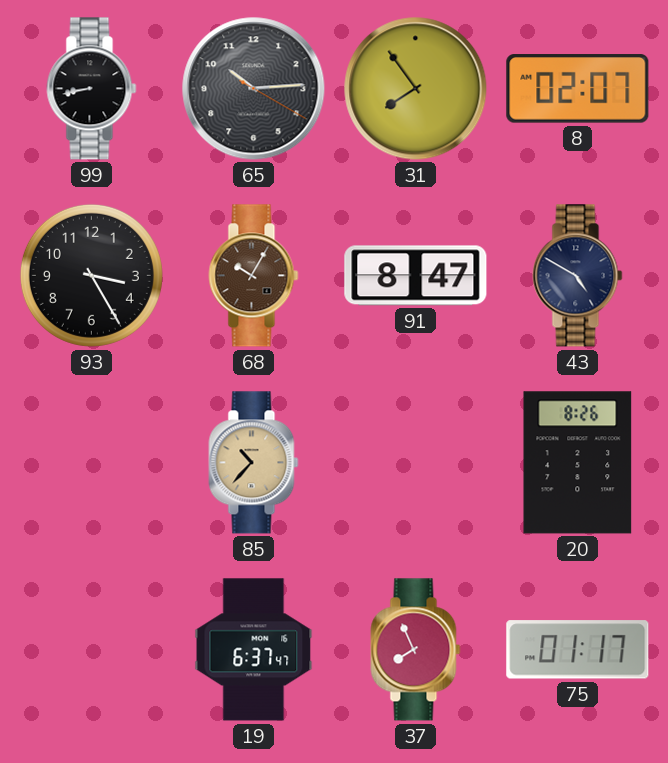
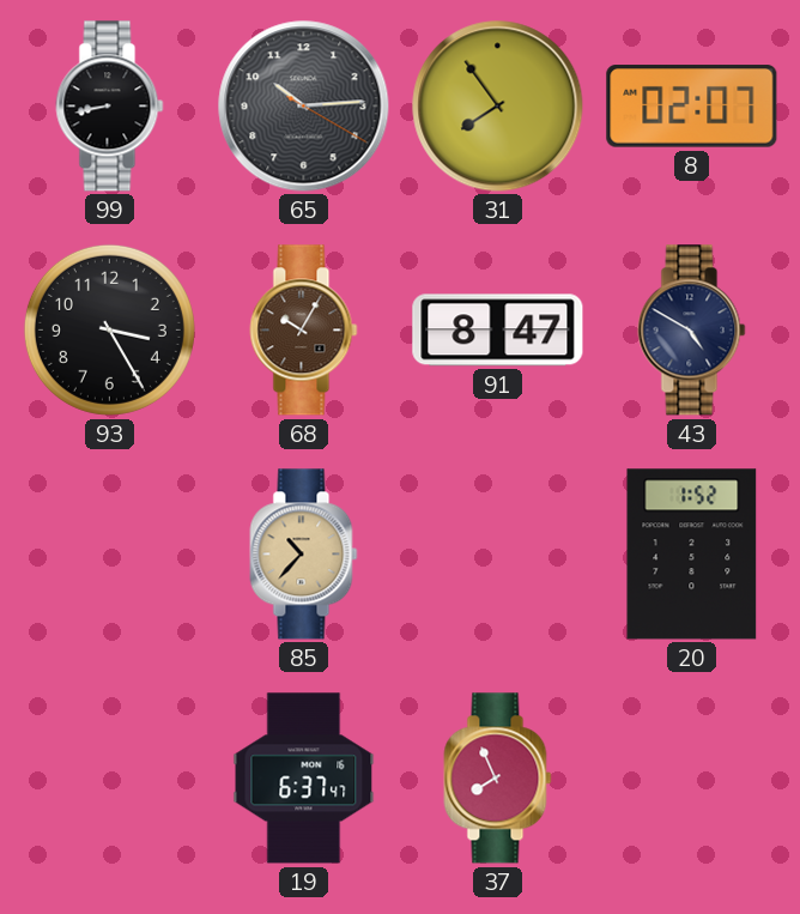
20: 8:26 -> 1:52 (692, 555)
75: 01:17 -> none (578, 650)
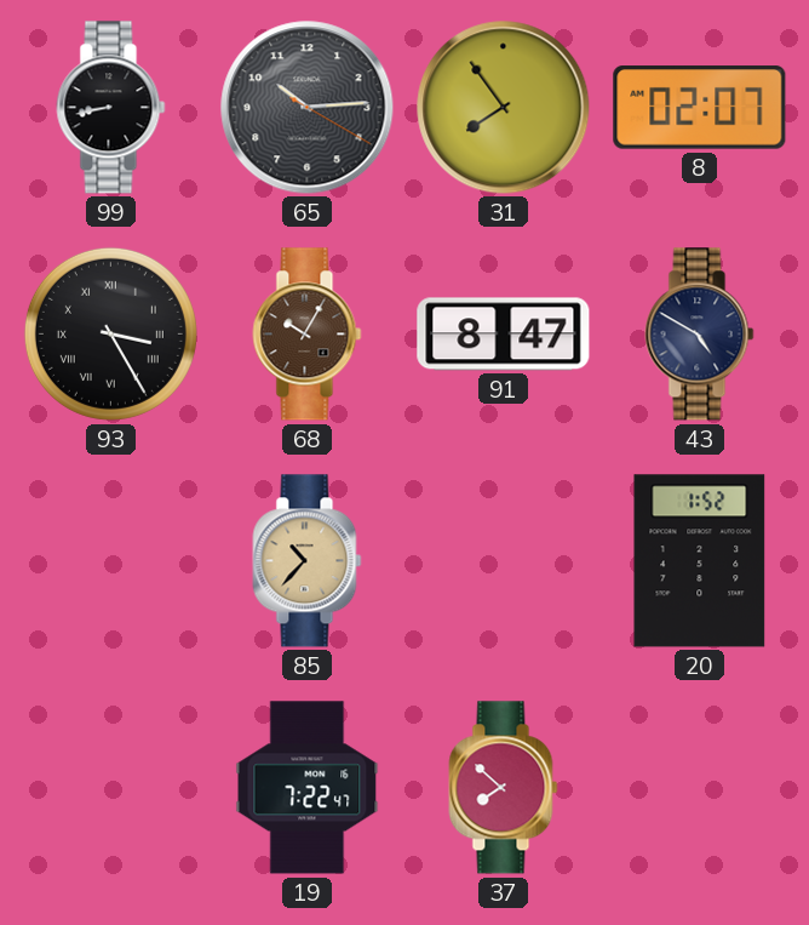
93 numerals: Arabic -> Roman (110, 333)
19: 6:37 -> 7:22 (308, 788)
37: 7:56 -> 7:52 (504, 788)
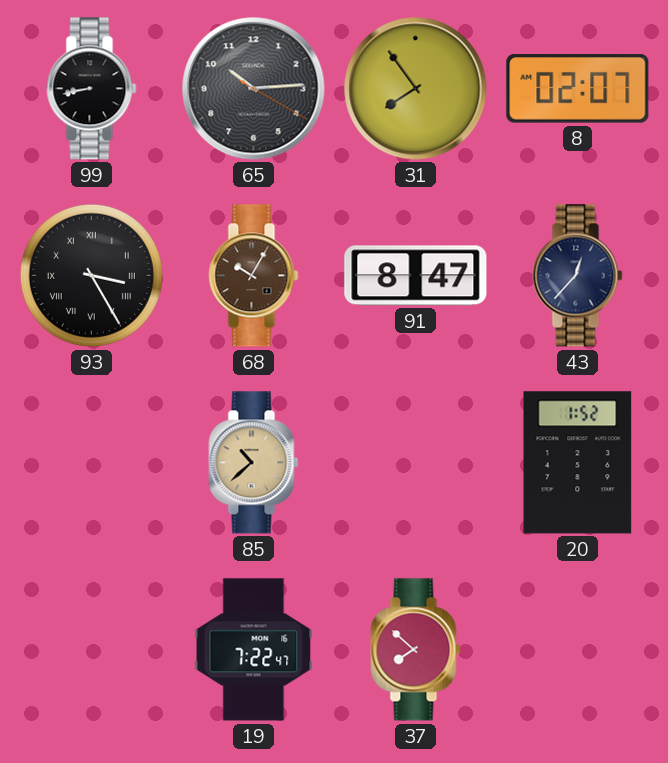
43: 4:50 -> 12:37 (578, 276)
85: 10:37 -> 10:38 (254, 463)
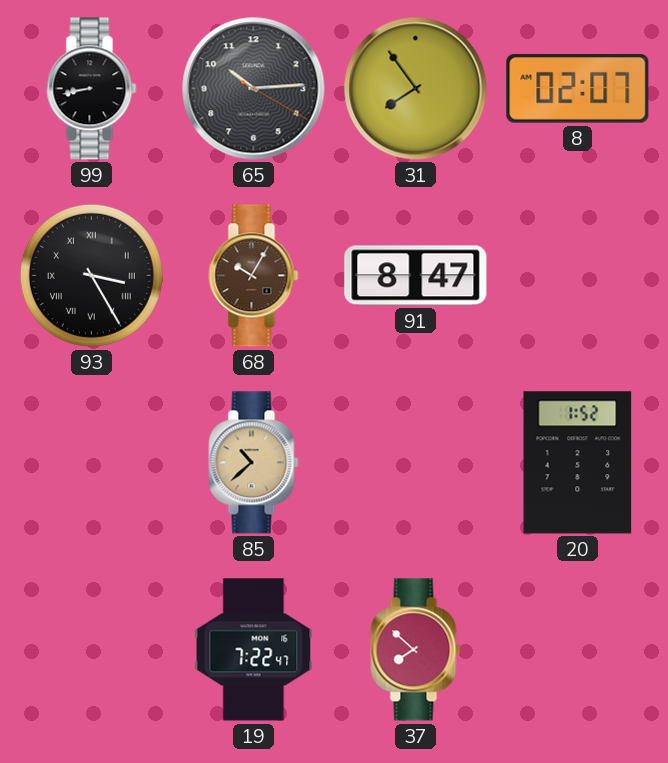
43: 12:37 -> none (578, 276)
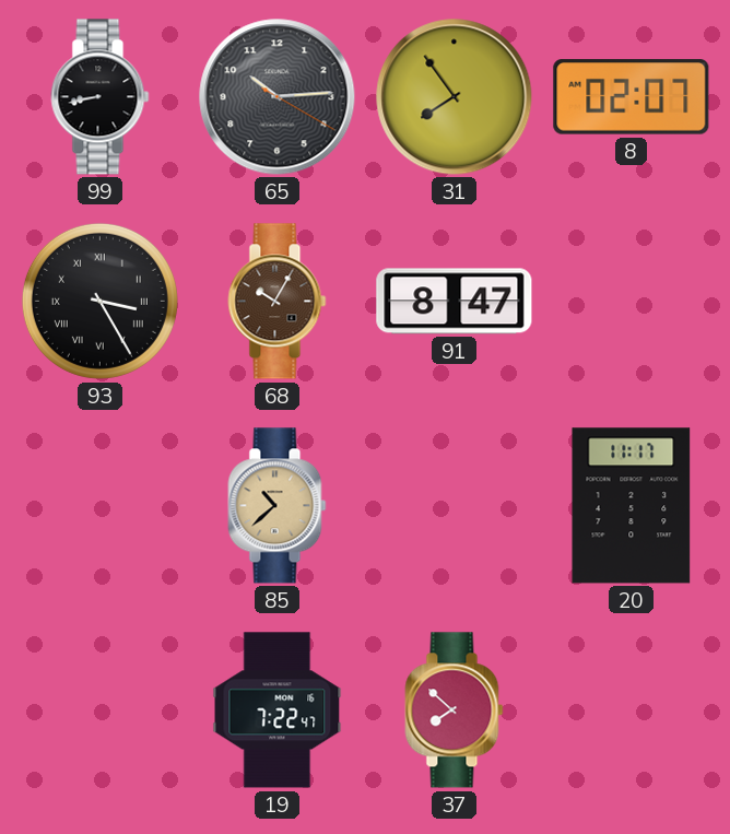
20: 1:52 -> 11:17 (632, 506)
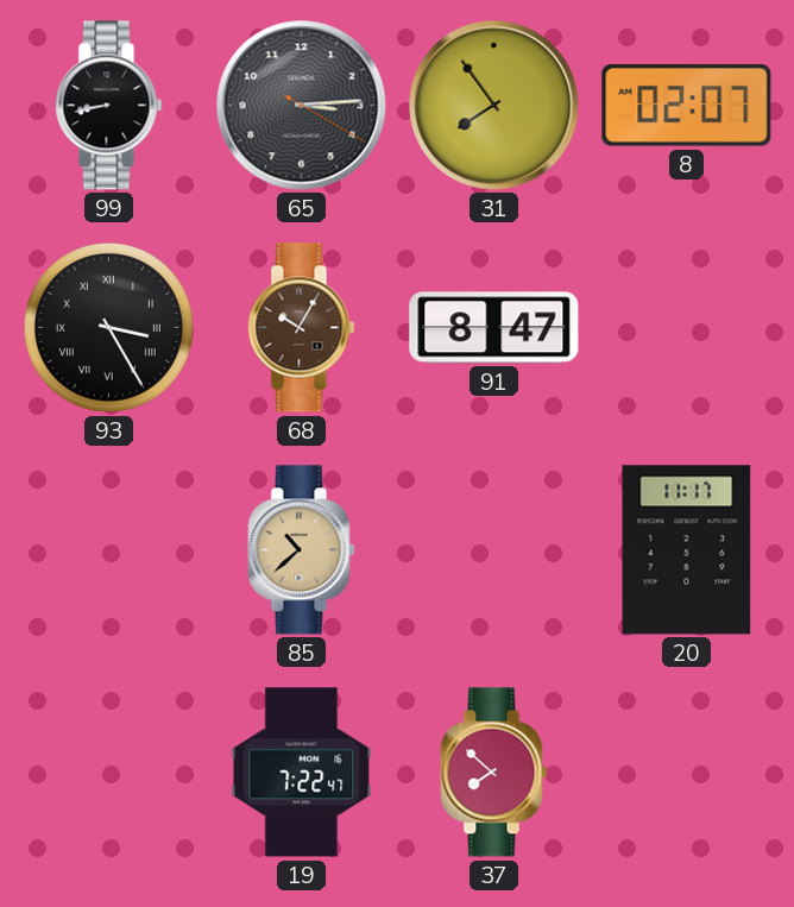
65: 10:14 -> 3:14 (302, 106)
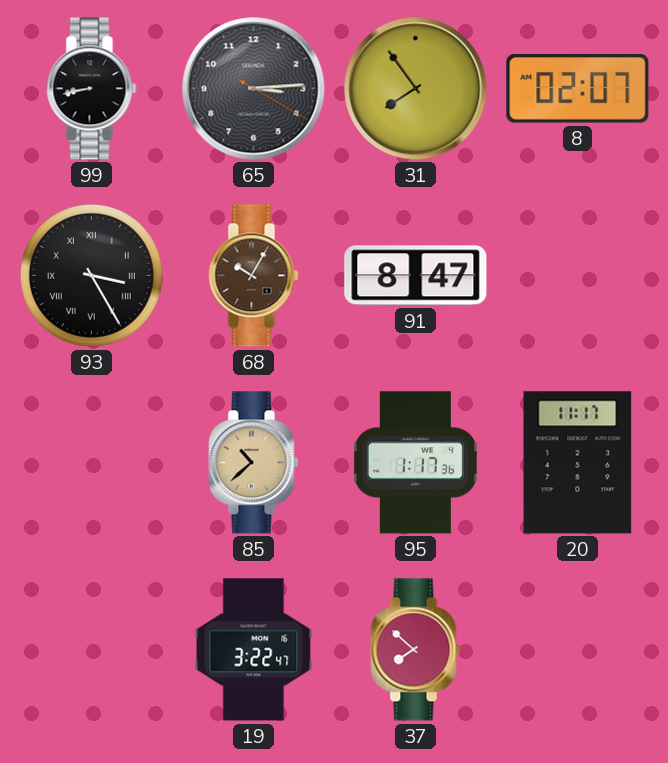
95: none -> 1:17 (415, 463)
19: 7:22 -> 3:22 (254, 650)
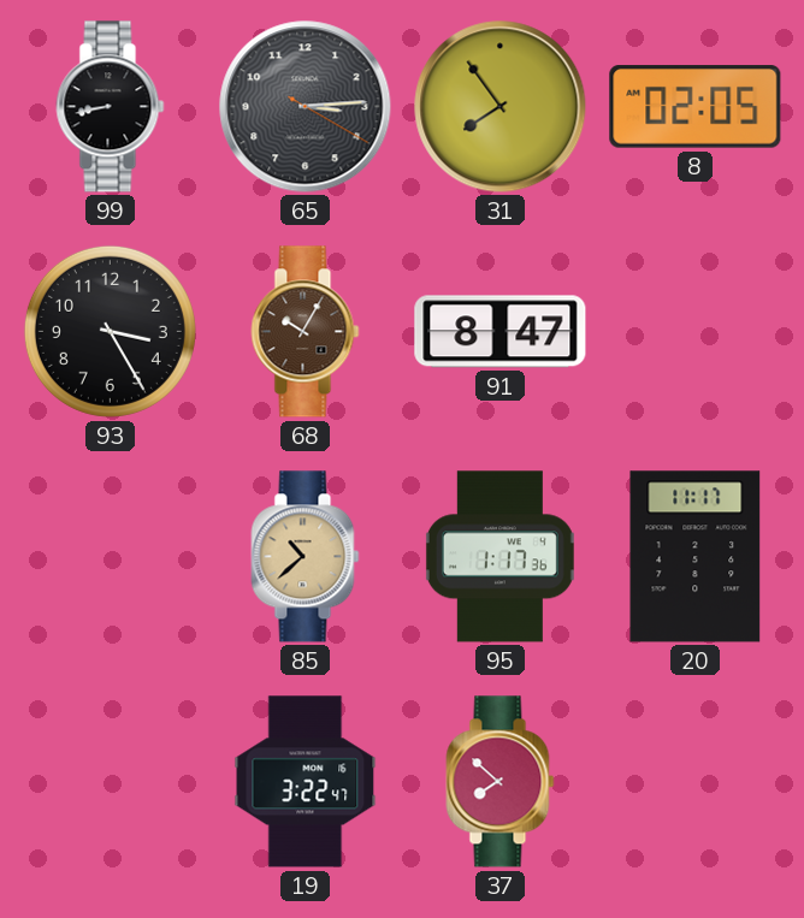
8: 02:07 -> 02:05 (696, 107)
93 numerals: Roman -> Arabic (110, 331)
